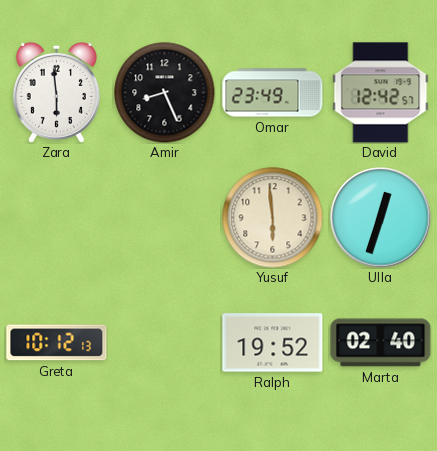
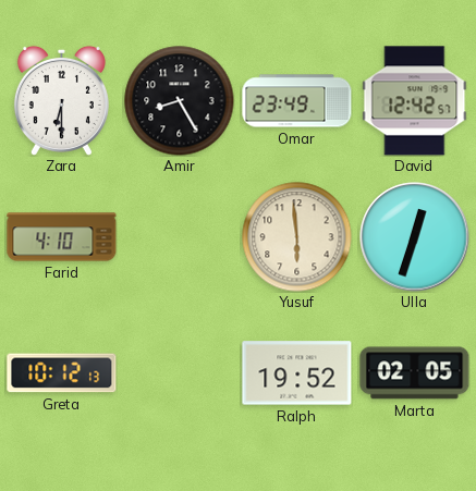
Zara: 5:59 -> 6:30 (61, 100)
Amir: 8:26 -> 8:25 (180, 101)
Farid: none -> 4:10 (62, 237)
Marta: 02:40 -> 02:05 (415, 373)
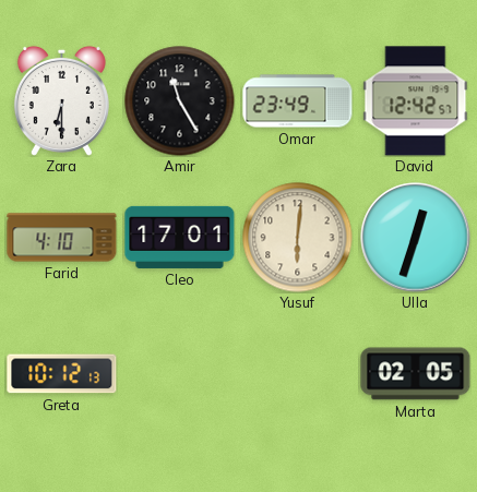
Amir: 8:25 -> 11:25 (180, 101)
Cleo: none -> 17:01 (180, 237)
Yusuf: 5:59 -> 6:01 (298, 238)
Ralph: 19:52 -> none (297, 373)
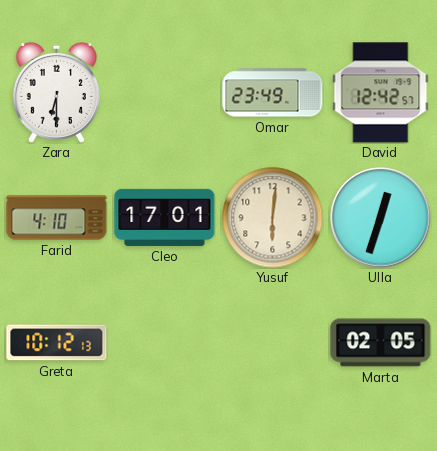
Amir: 11:25 -> none (180, 101)
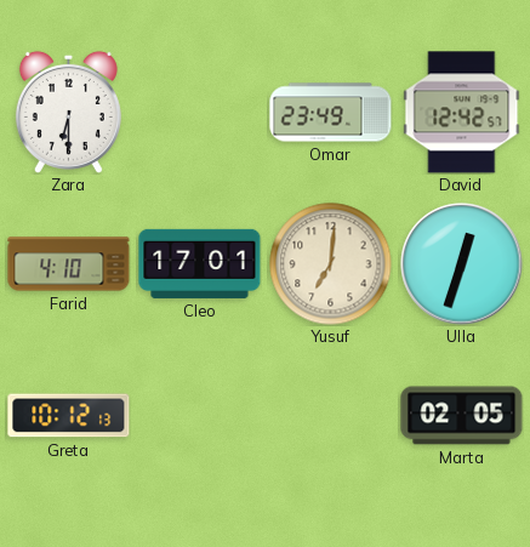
Yusuf: 6:01 -> 7:01 (331, 264)
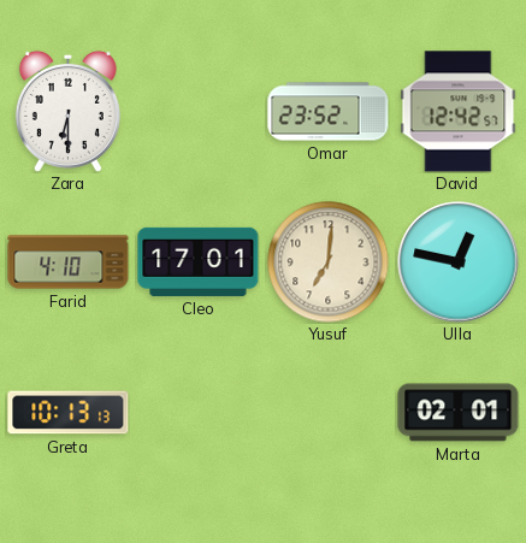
Omar: 23:49 -> 23:52 (329, 112)
Ulla: 12:33 -> 12:47 (459, 262)
Greta: 10:12 -> 10:13 (69, 413)
Marta: 02:05 -> 02:01 (459, 413)
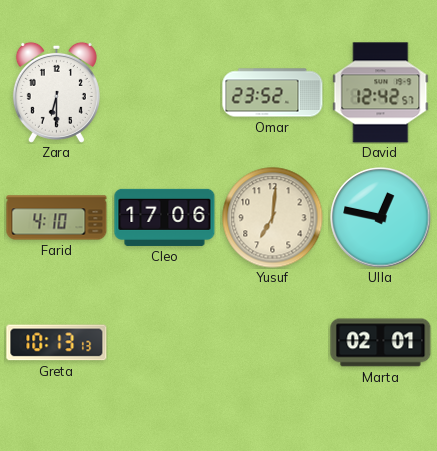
Cleo: 17:01 -> 17:06 (165, 217)
